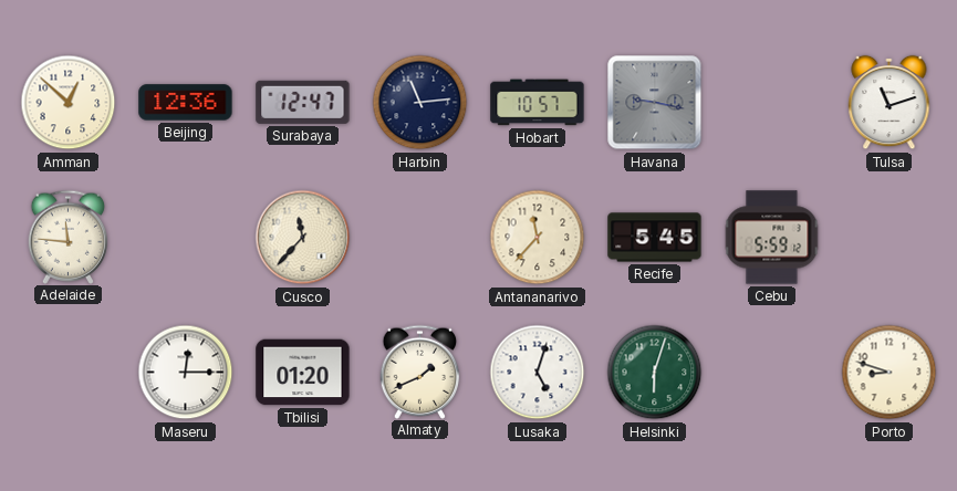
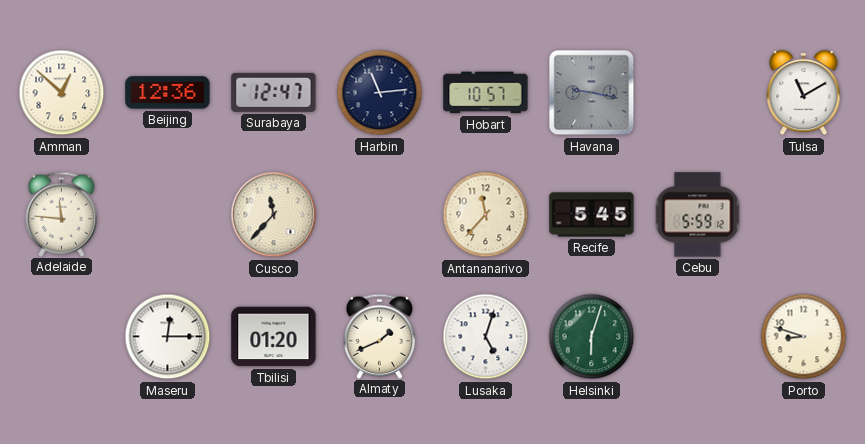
Tulsa: 11:12 -> 11:10 (804, 93)
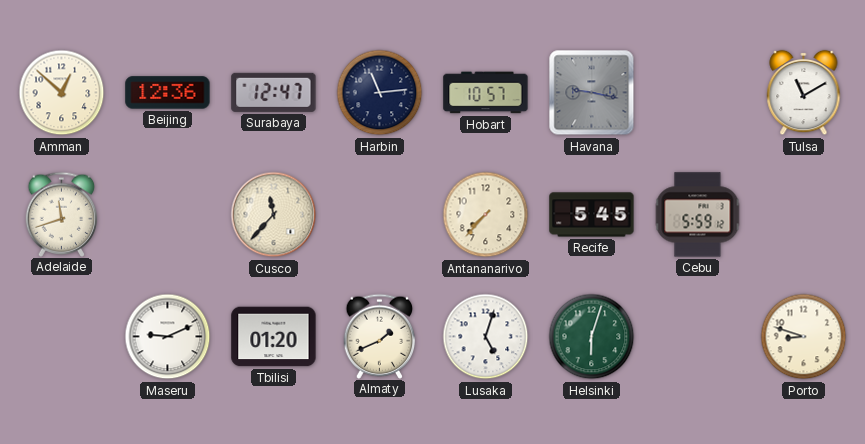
Adelaide: 11:46 -> 11:42 (62, 214)
Antananarivo: 11:37 -> 7:37 (486, 215)
Maseru: 12:15 -> 9:11 (168, 337)
